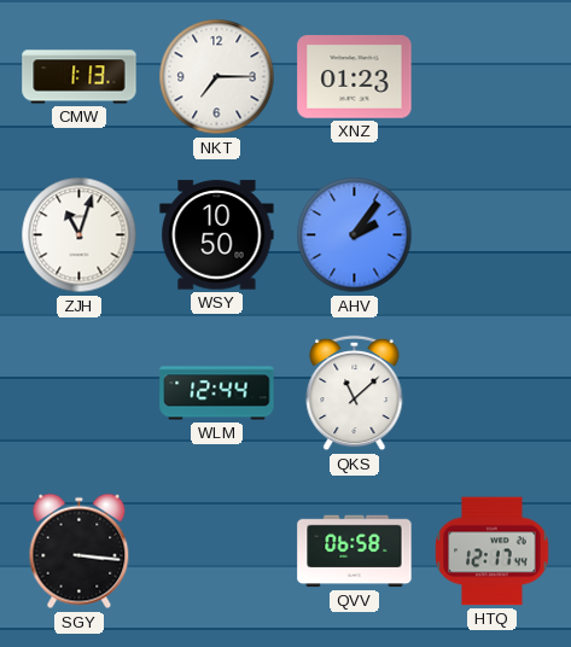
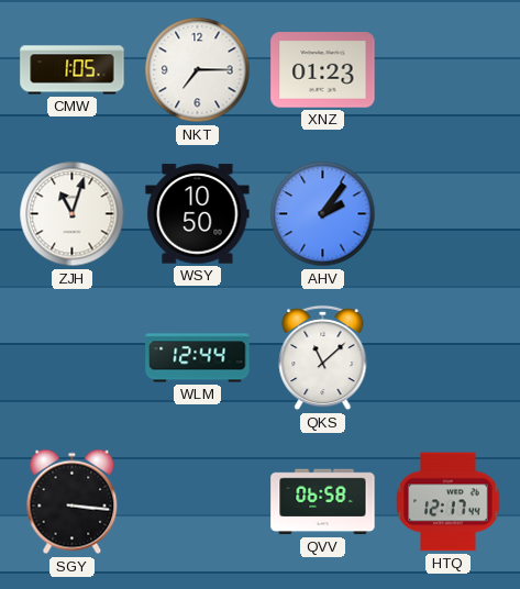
CMW: 1:13 -> 1:05 (73, 70)
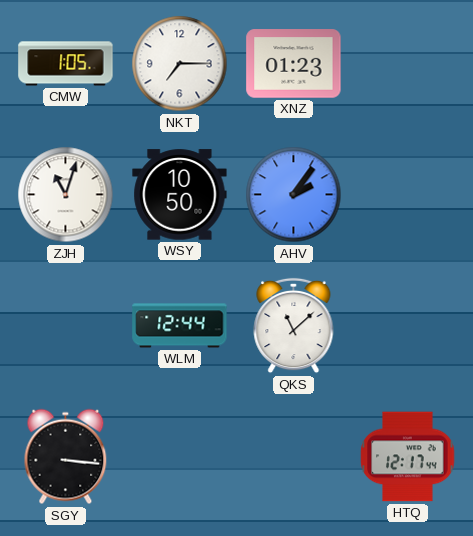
QVV: 06:58 -> none (323, 502)
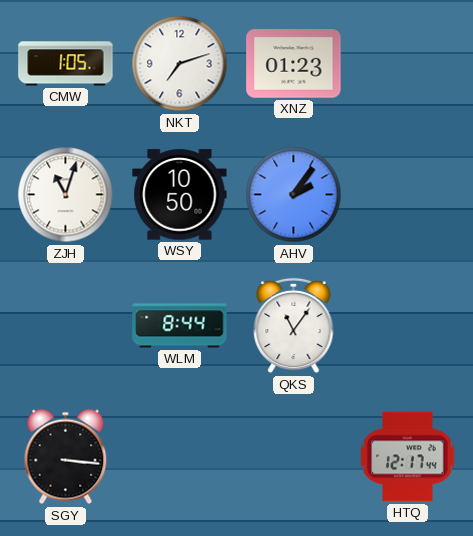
NKT: 7:15 -> 7:12 (180, 64)
WLM: 12:44 -> 8:44 (180, 326)
QKS: 11:08 -> 11:06 (294, 326)
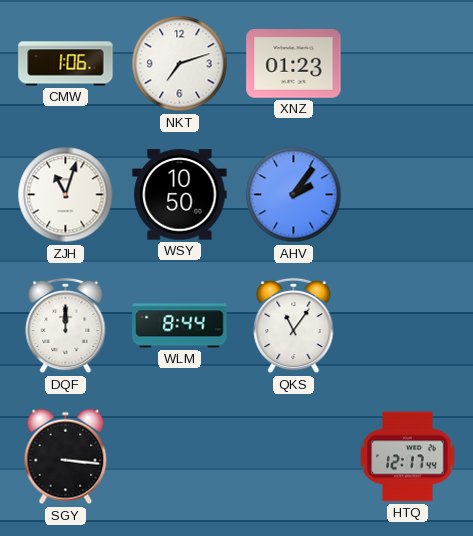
CMW: 1:05 -> 1:06 (66, 64)
DQF: none -> 12:00 (66, 326)
